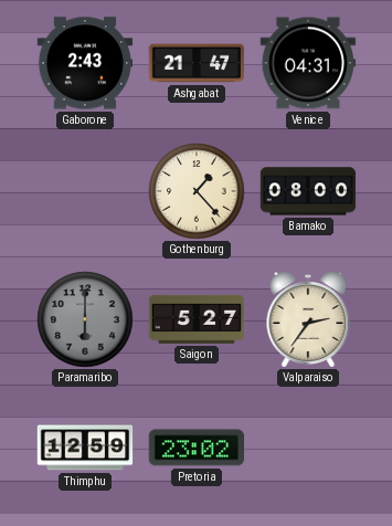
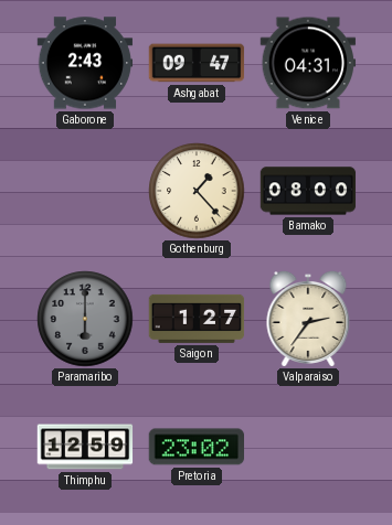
Ashgabat: 21:47 -> 09:47 (197, 63)
Saigon: 5:27 -> 1:27 (197, 319)
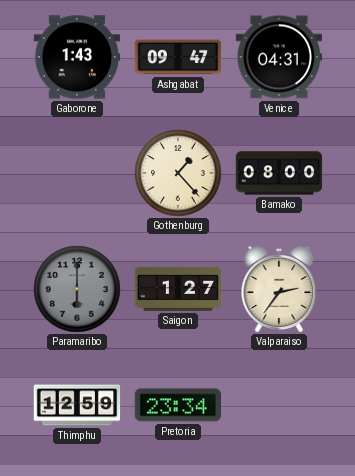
Gaborone: 2:43 -> 1:43 (77, 57)
Pretoria: 23:02 -> 23:34 (178, 405)
